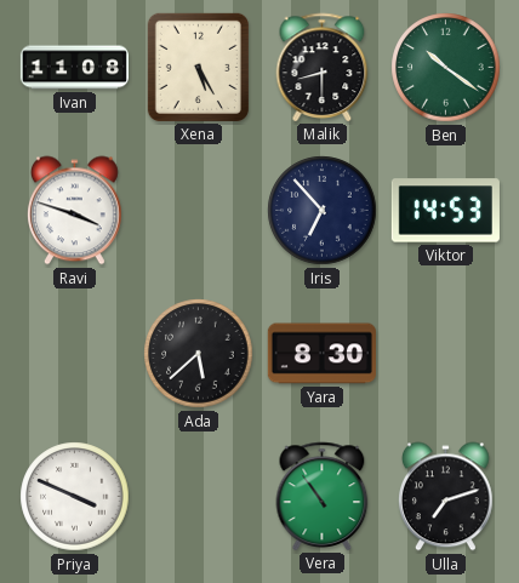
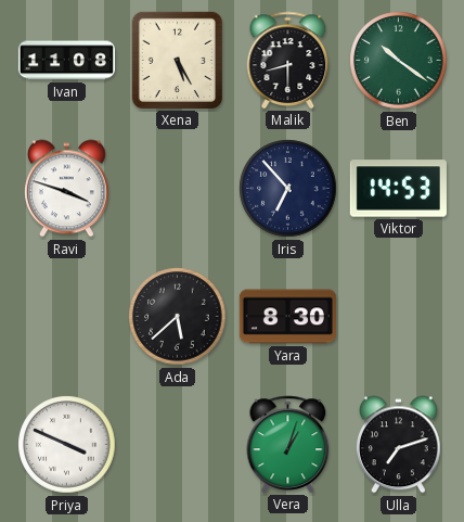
Vera: 10:54 -> 1:03 (288, 444)
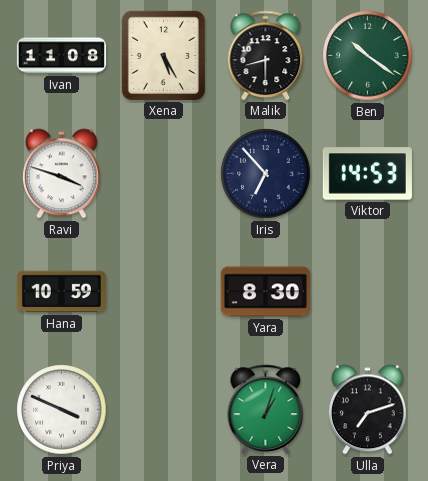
Hana: none -> 10:59 (61, 292)
Ada: 5:38 -> none (178, 317)
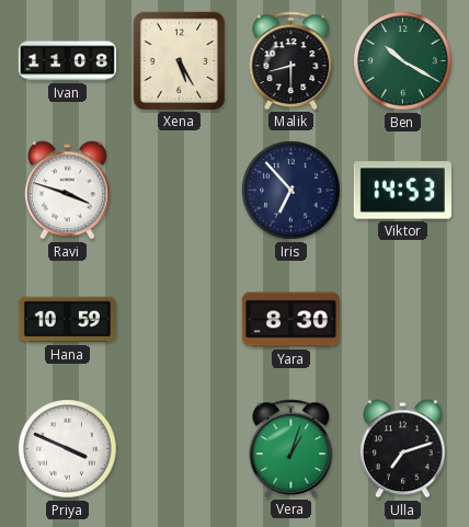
Ben: 10:21 -> 10:20 (403, 61)
